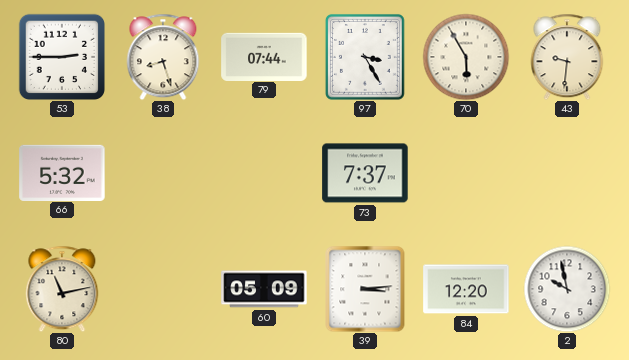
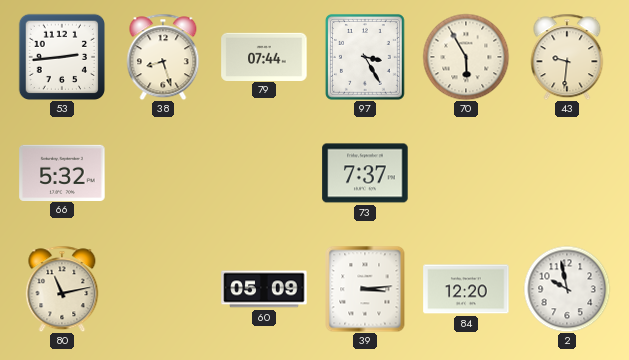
53: 2:45 -> 2:44 (61, 56)
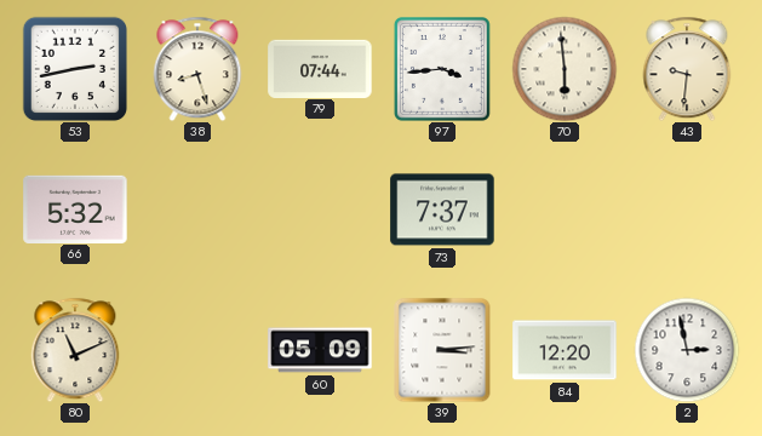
53: 2:44 -> 2:43 (74, 68)
97: 3:25 -> 3:44 (442, 69)
70: 5:55 -> 5:59 (565, 69)
80: 11:13 -> 11:11 (75, 350)
2: 9:58 -> 2:58 (687, 350)
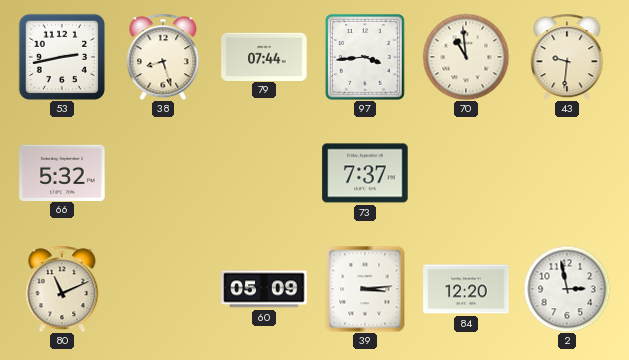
70: 5:59 -> 10:59 (466, 57)
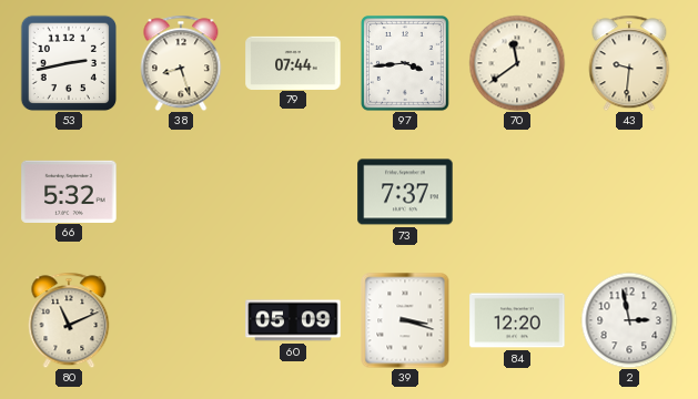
70: 10:59 -> 11:39 (517, 63)
39: 3:14 -> 3:18 (405, 320)
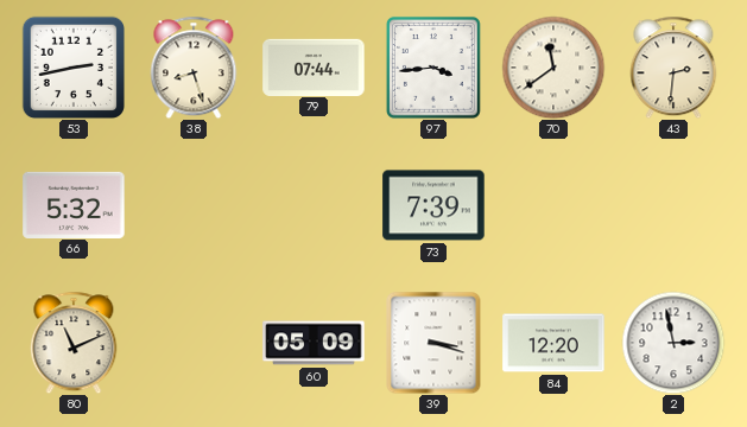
43: 9:31 -> 2:31 (673, 68)
73: 7:37 -> 7:39 (433, 205)
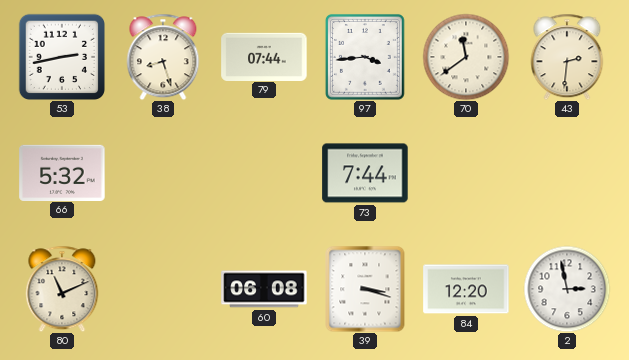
73: 7:39 -> 7:44 (365, 173)
60: 05:09 -> 06:08 (264, 289)
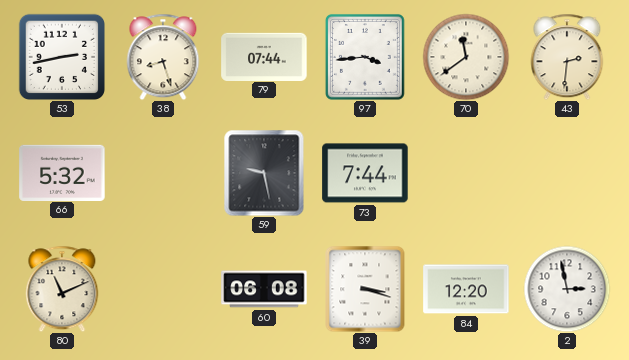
59: none -> 9:28 (264, 173)
